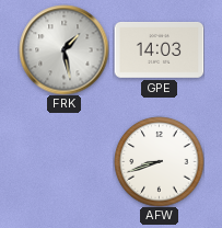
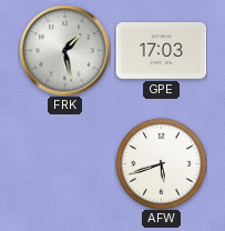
GPE: 14:03 -> 17:03 (161, 51)
AFW: 8:42 -> 5:42 (161, 163)
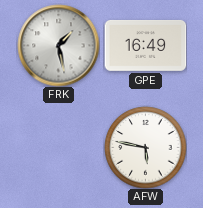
GPE: 17:03 -> 16:49 (145, 46)
AFW: 5:42 -> 5:47 (145, 147)
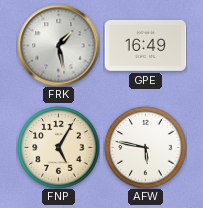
FNP: none -> 5:05 (58, 147)
